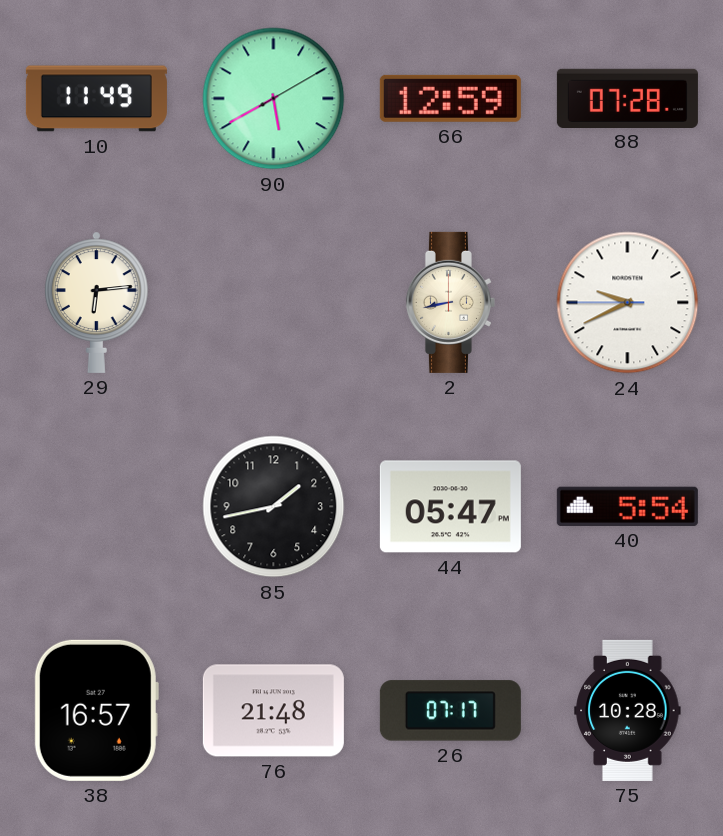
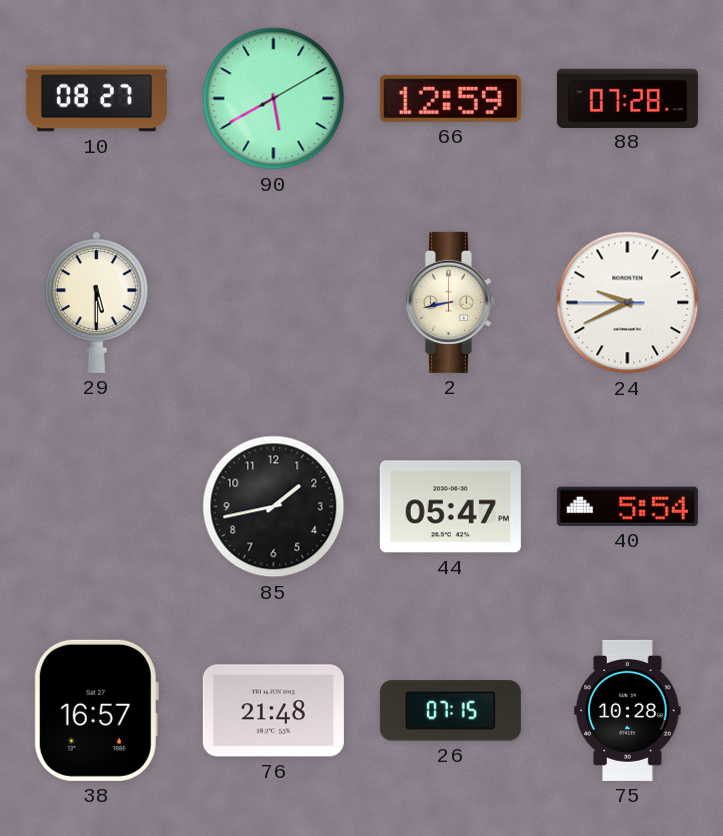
10: 11:49 -> 08:27 (96, 99)
29: 6:14 -> 5:30 (96, 302)
26: 07:17 -> 07:15 (450, 711)
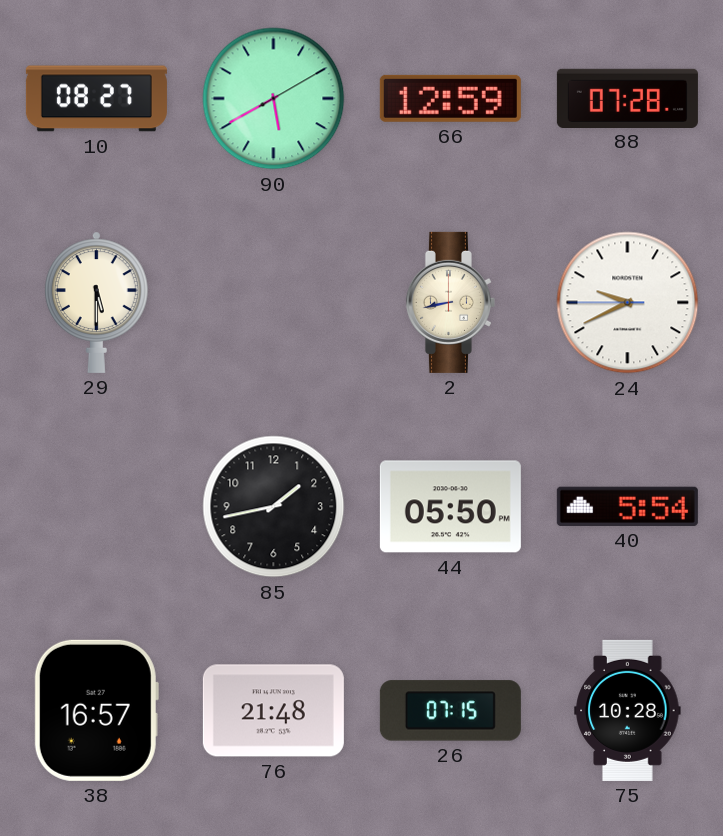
44: 05:47 -> 05:50 (450, 507)
